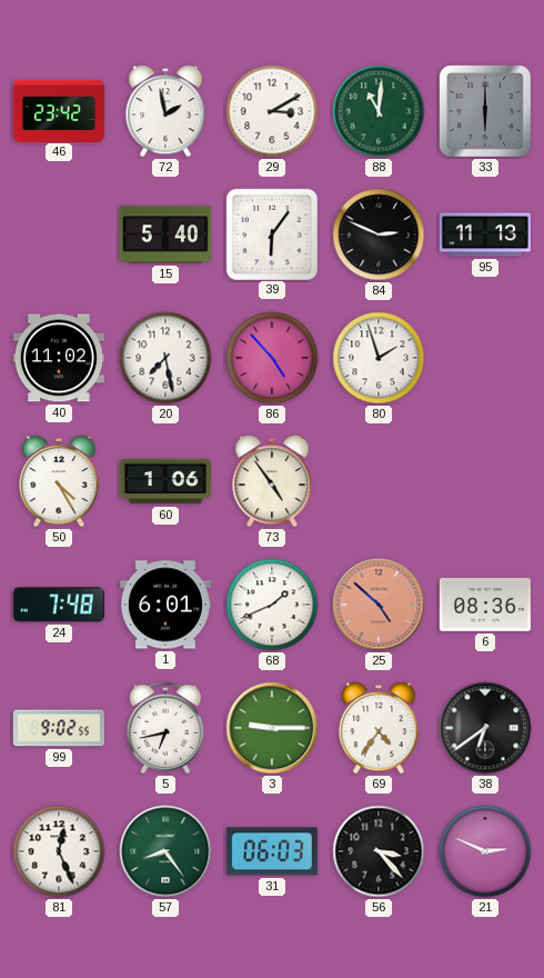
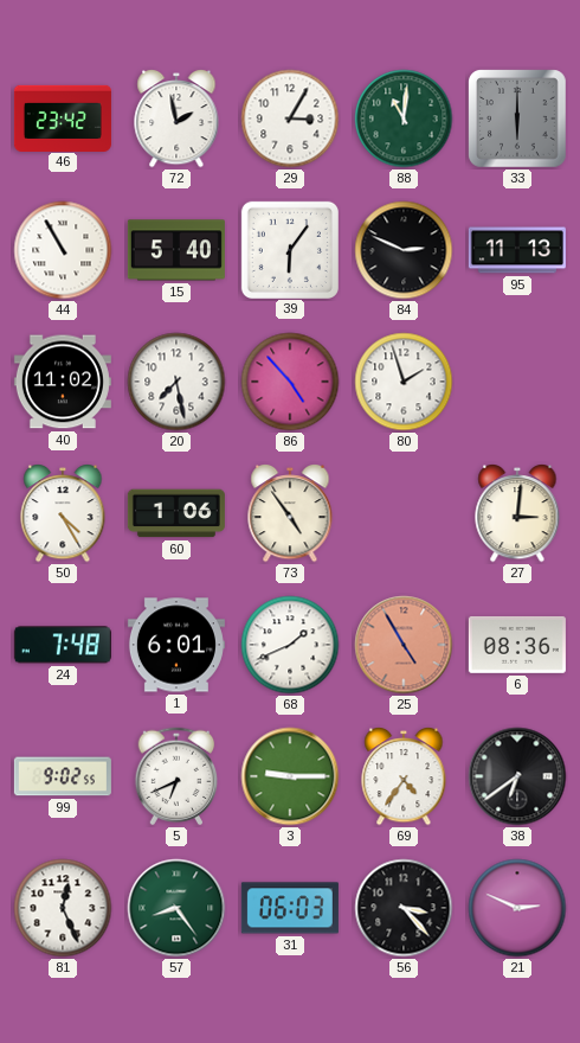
29: 3:10 -> 3:05 (290, 119)
44: none -> 10:55 (63, 250)
27: none -> 3:01 (517, 514)
25: 4:52 -> 4:55 (404, 645)
5: 6:43 -> 6:41 (176, 776)
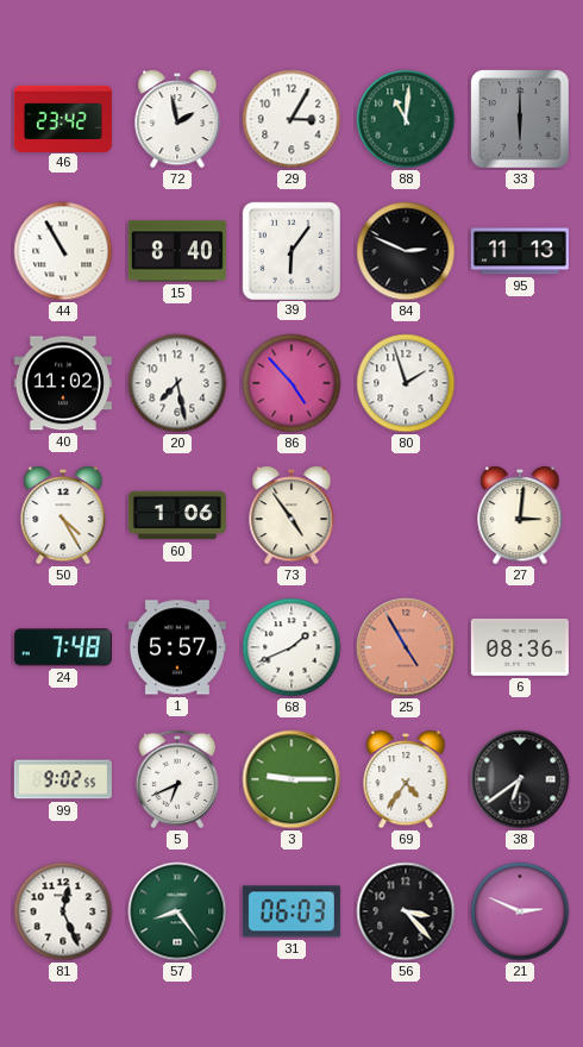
15: 5:40 -> 8:40 (177, 251)
1: 6:01 -> 5:57 (177, 647)
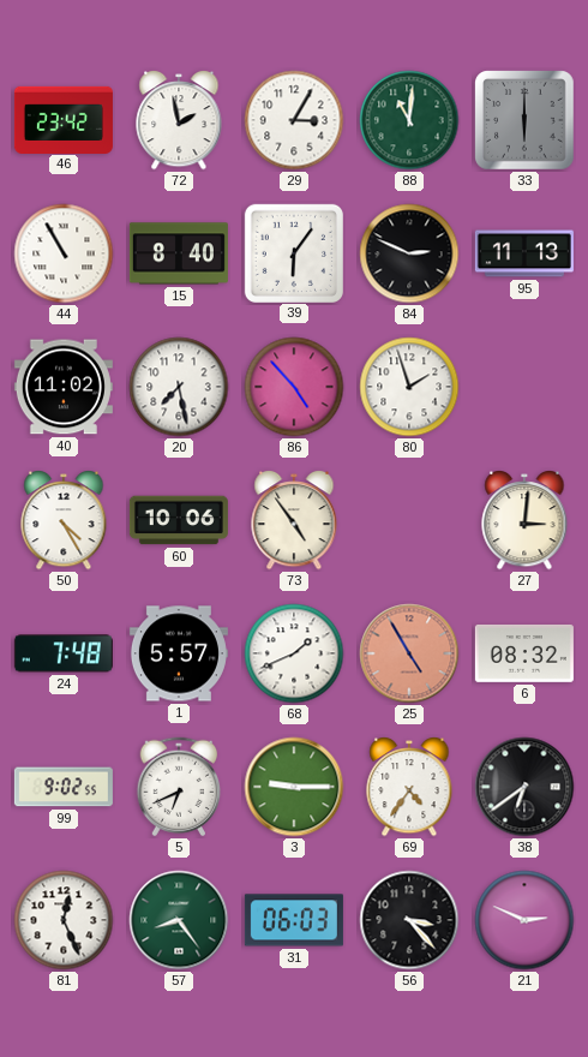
60: 1:06 -> 10:06 (179, 520)
6: 08:36 -> 08:32 (524, 653)
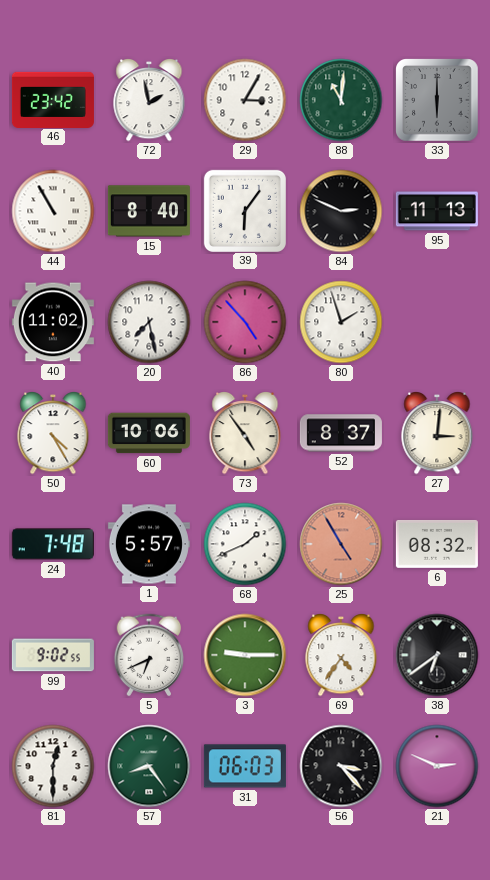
52: none -> 8:37 (341, 433)
81: 12:26 -> 12:30 (53, 766)
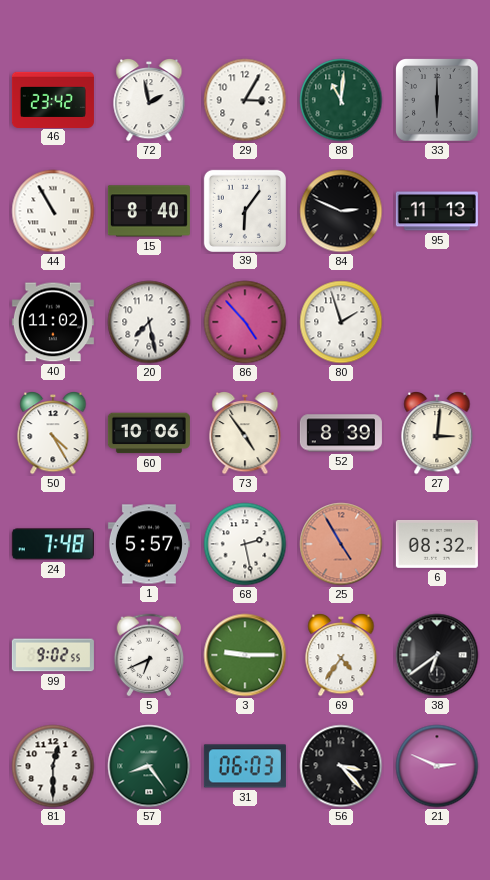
52: 8:37 -> 8:39 (341, 433)
68: 1:41 -> 2:28 (245, 544)
